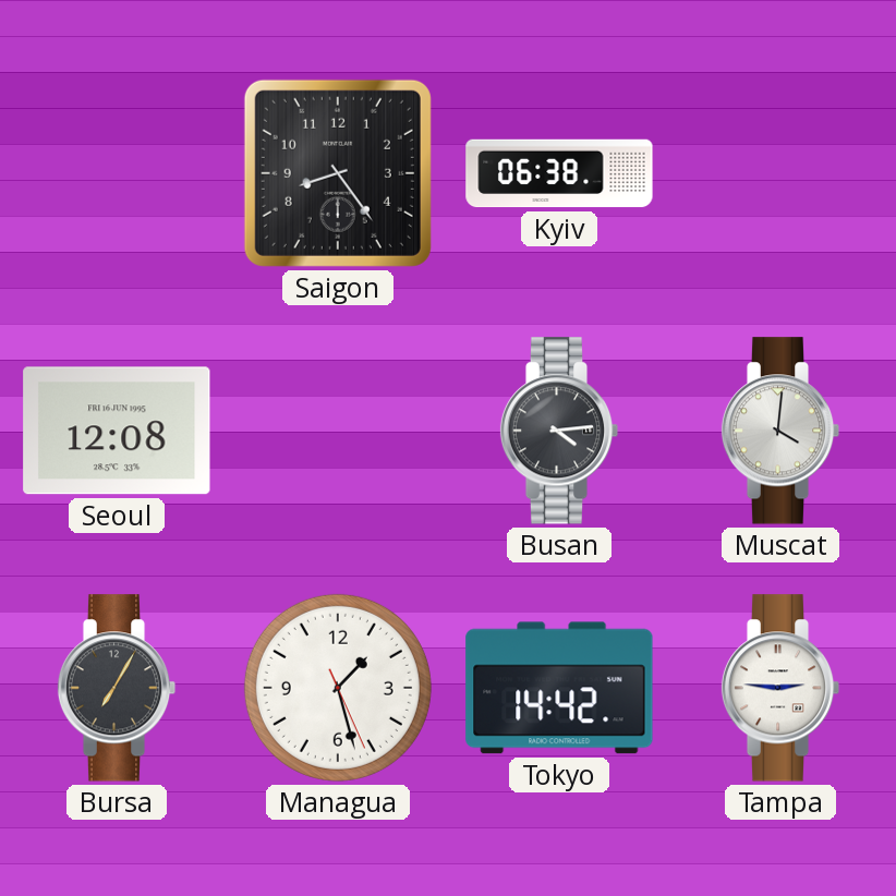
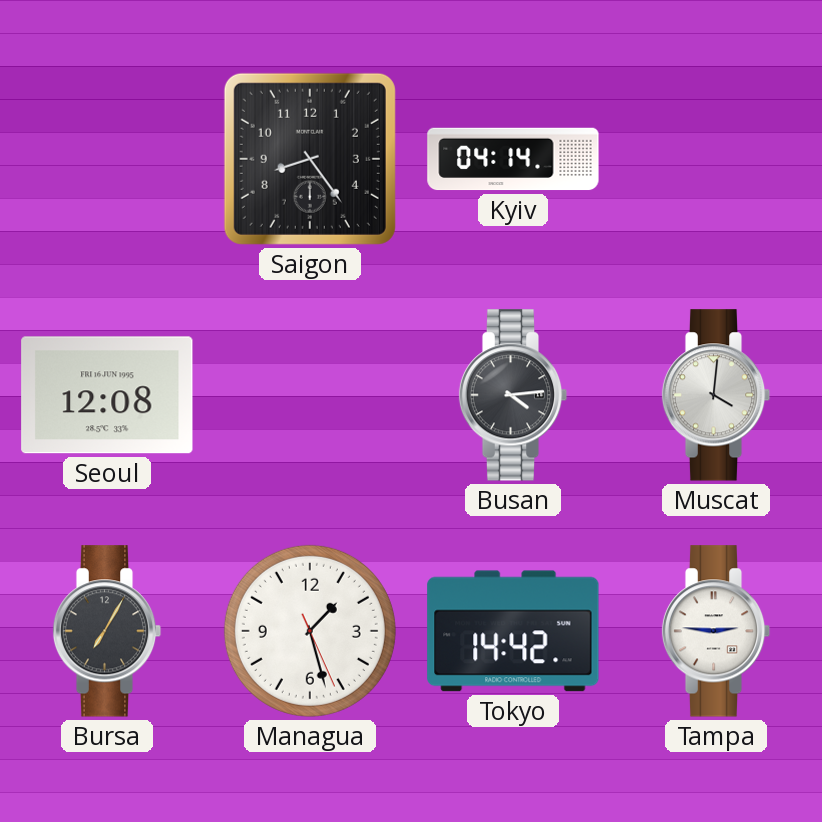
Kyiv: 06:38 -> 04:14 (513, 159)
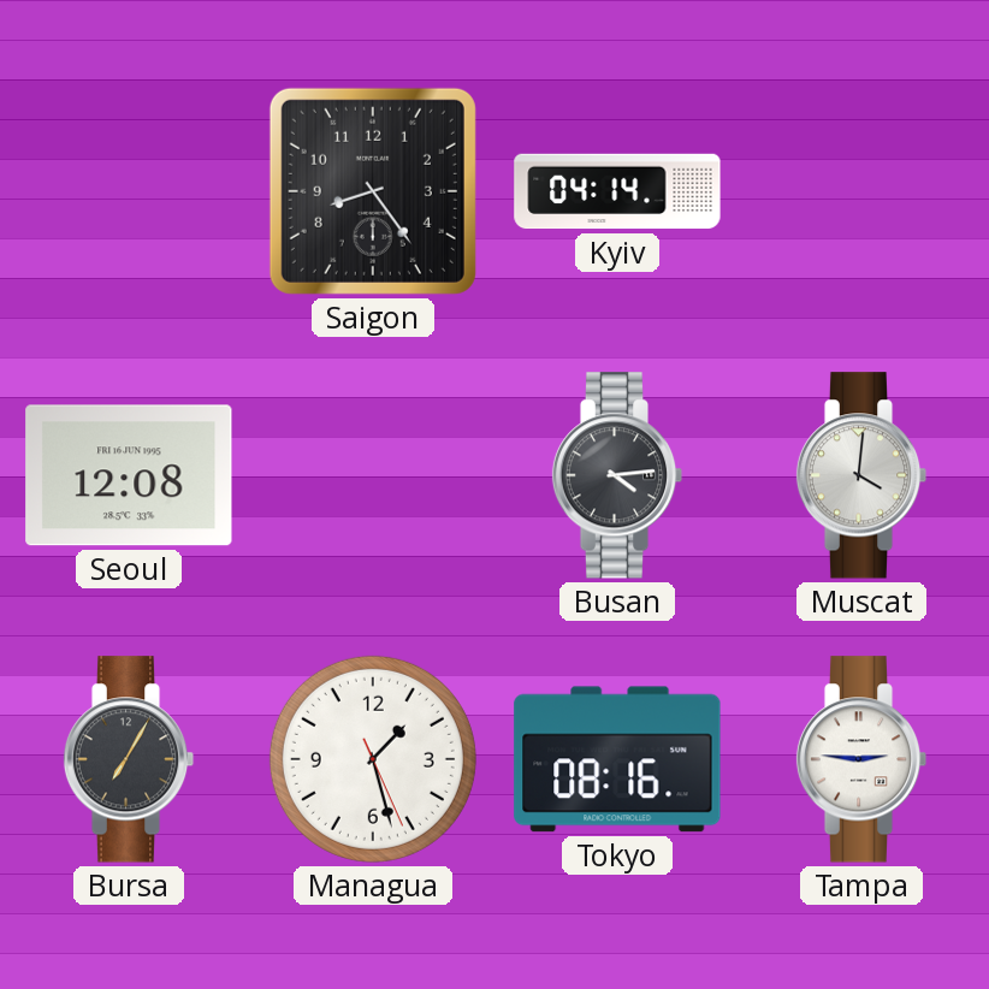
Tokyo: 14:42 -> 08:16 (617, 759)
